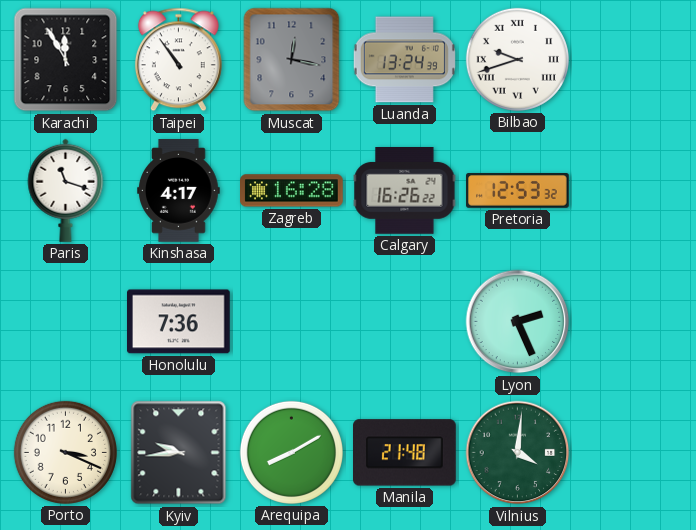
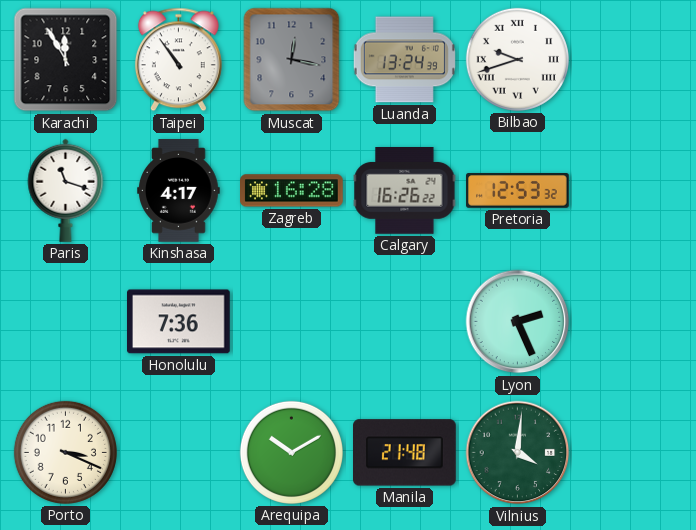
Kyiv: 9:44 -> none (179, 453)
Arequipa: 8:10 -> 10:10 (291, 452)
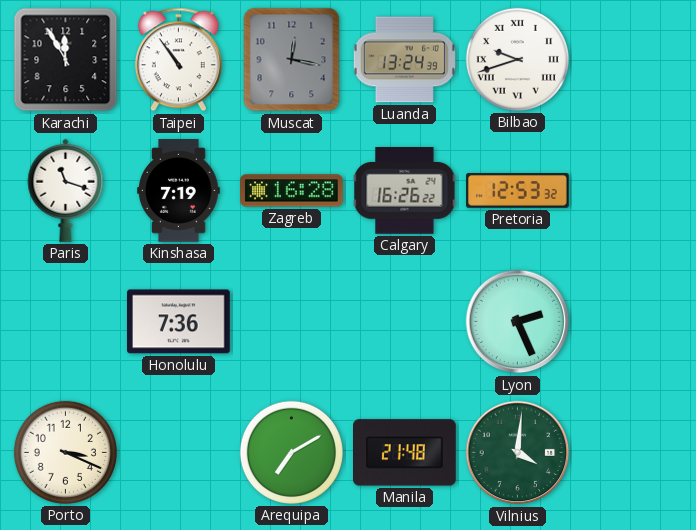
Kinshasa: 4:17 -> 7:19 (179, 191)
Arequipa: 10:10 -> 7:10 (291, 452)
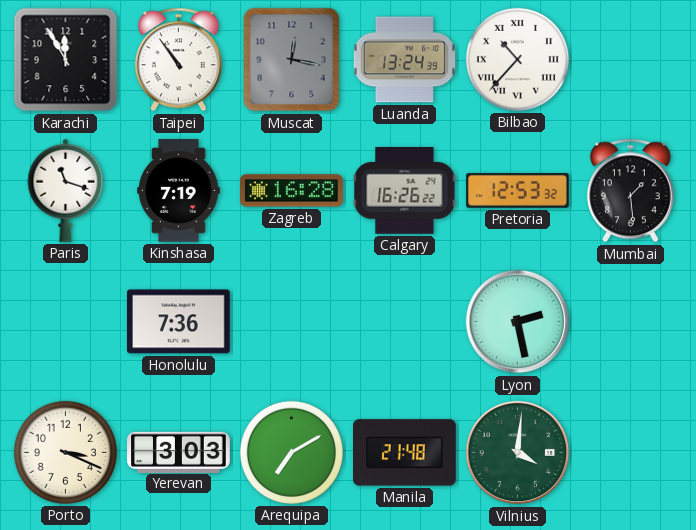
Bilbao: 9:42 -> 10:37 (517, 59)
Mumbai: none -> 1:29 (630, 191)
Lyon: 2:26 -> 2:28 (518, 322)
Yerevan: none -> 3:03 (179, 452)
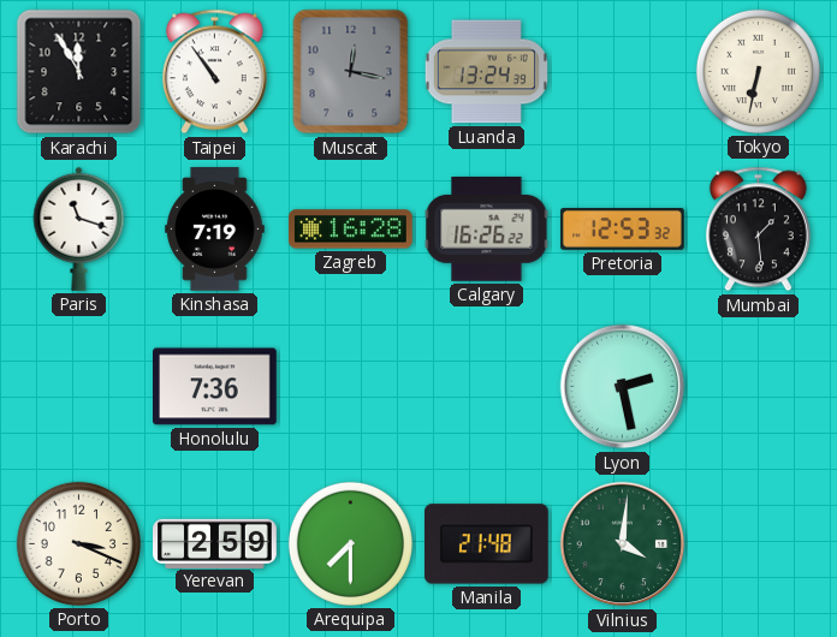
Bilbao: 10:37 -> none (517, 59)
Tokyo: none -> 6:32 (758, 71)
Yerevan: 3:03 -> 2:59 (215, 543)
Arequipa: 7:10 -> 7:30 (350, 543)
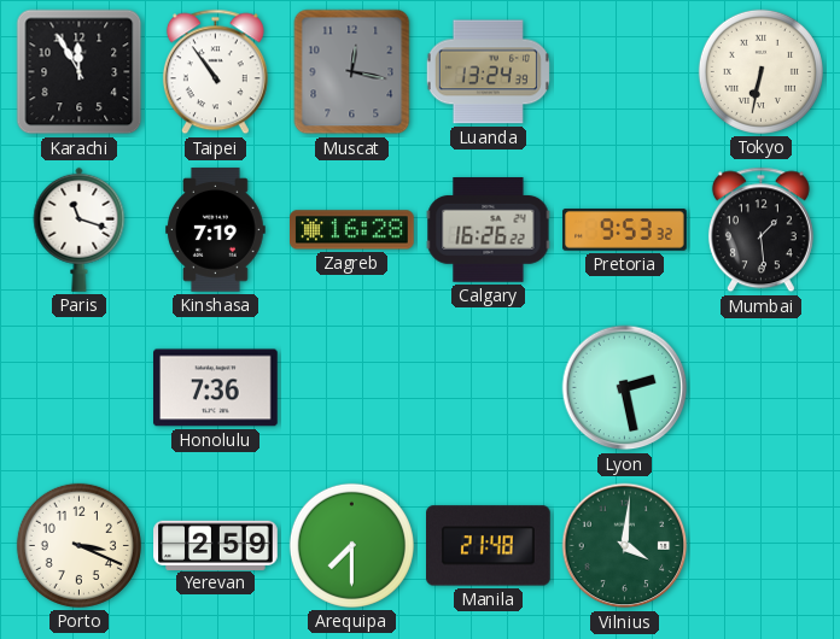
Pretoria: 12:53 -> 9:53 (625, 230)
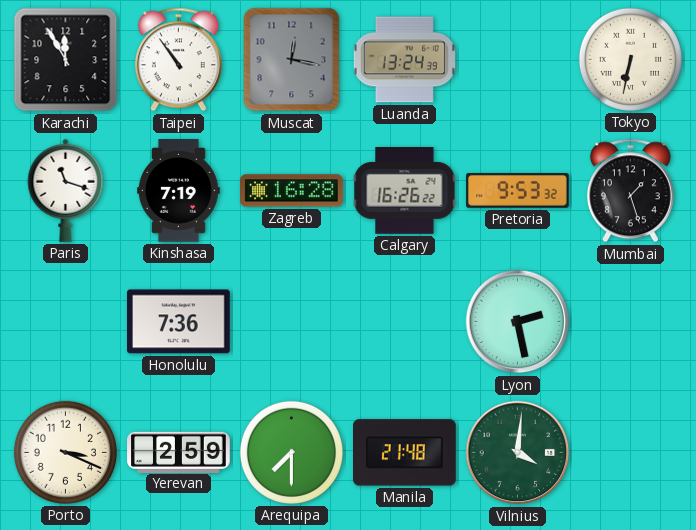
Mumbai: 1:29 -> 1:27 (630, 191)
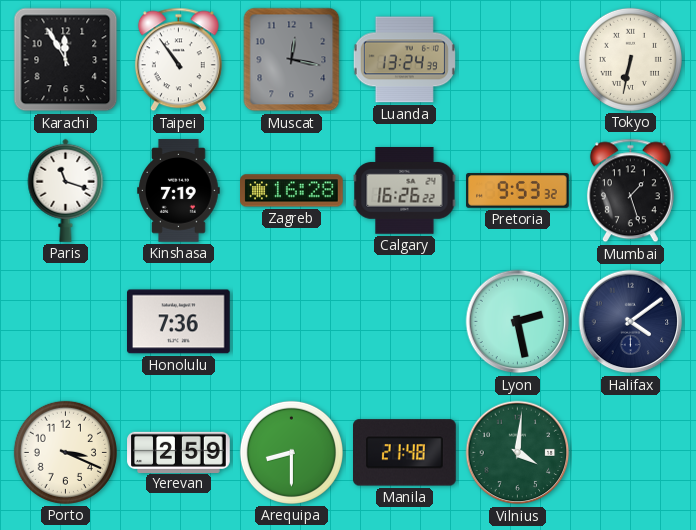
Halifax: none -> 4:09 (631, 322)
Arequipa: 7:30 -> 8:30 (291, 452)
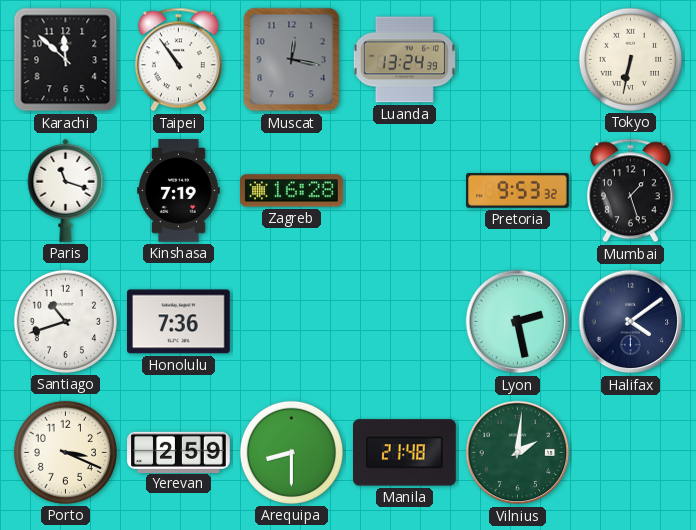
Karachi: 11:55 -> 11:52 (66, 60)
Calgary: 16:26 -> none (405, 191)
Santiago: none -> 10:42 (65, 321)
Vilnius: 4:01 -> 2:01 (518, 453)
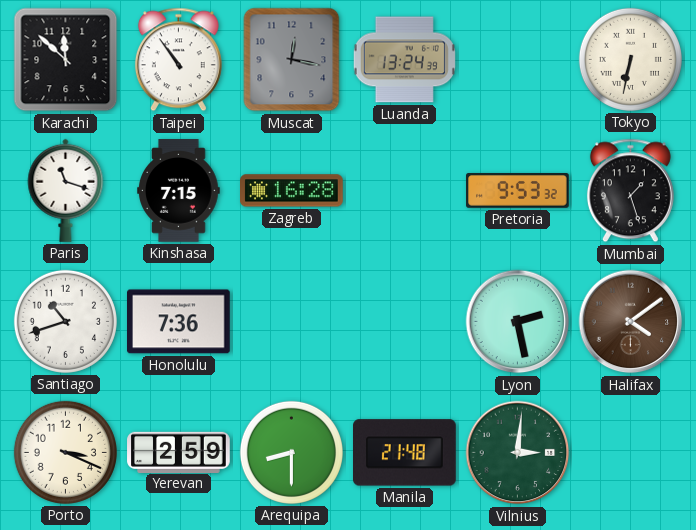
Kinshasa: 7:19 -> 7:15 (179, 191)
Halifax dial: navy -> brown (631, 322)
Vilnius: 2:01 -> 3:01 (518, 453)
